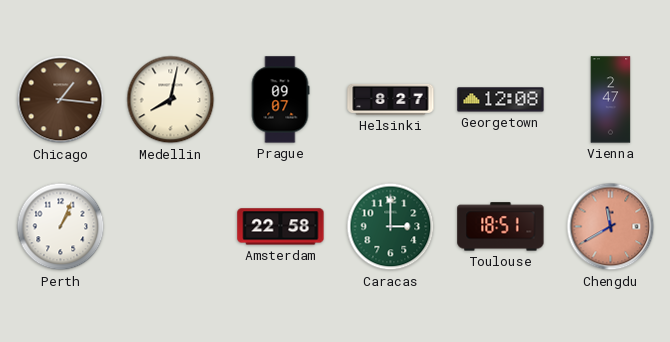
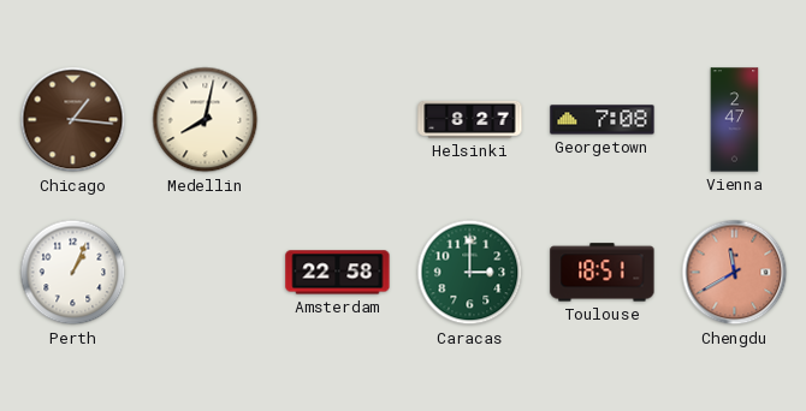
Prague: 09:07 -> none (280, 100)
Georgetown: 12:08 -> 7:08 (603, 120)
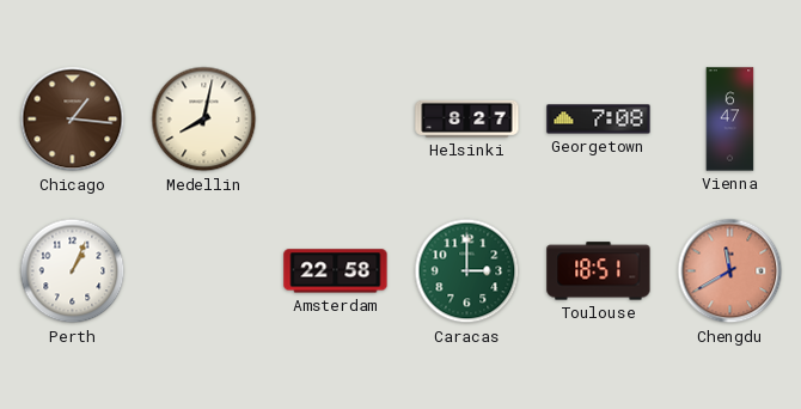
Vienna: 2:47 -> 6:47 (730, 120)
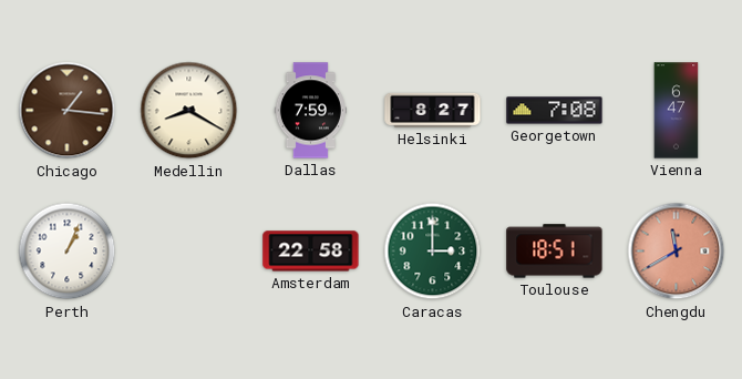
Medellin: 8:02 -> 8:20 (189, 111)
Dallas: none -> 7:59 (310, 111)
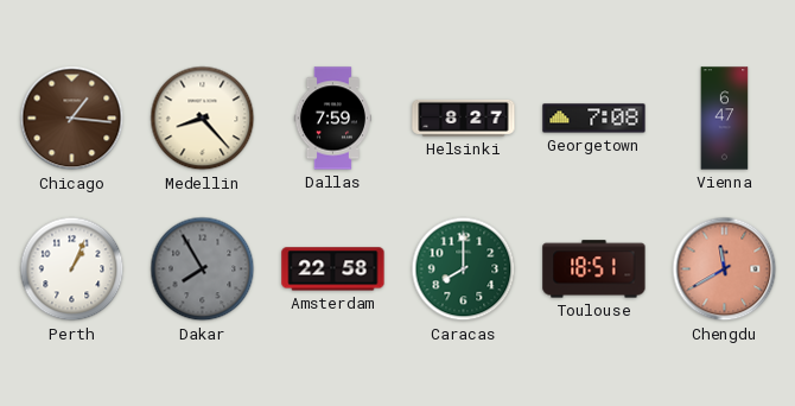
Medellin: 8:20 -> 8:23 (203, 119)
Dakar: none -> 7:55 (203, 269)
Caracas: 3:00 -> 8:00 (464, 269)
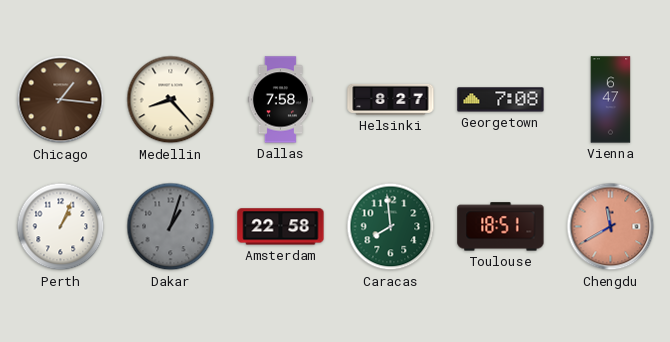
Dallas: 7:59 -> 7:58 (280, 100)
Dakar: 7:55 -> 1:03 (171, 227)
Caracas: 8:00 -> 7:59 (391, 227)
